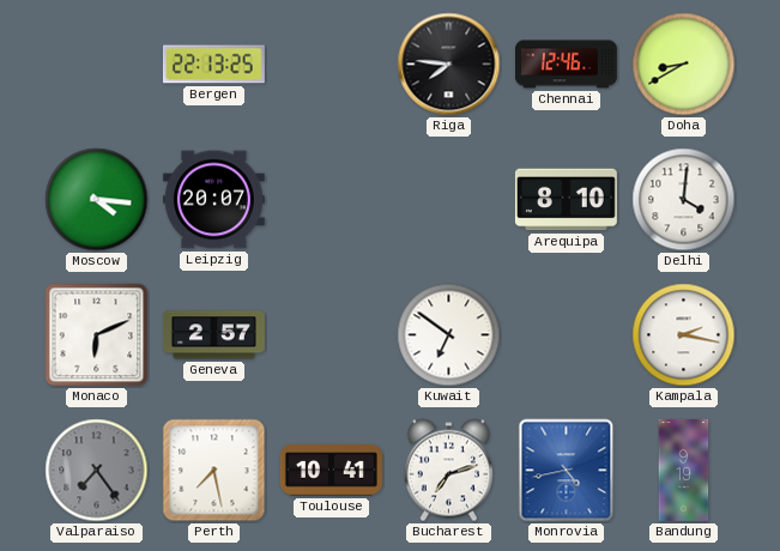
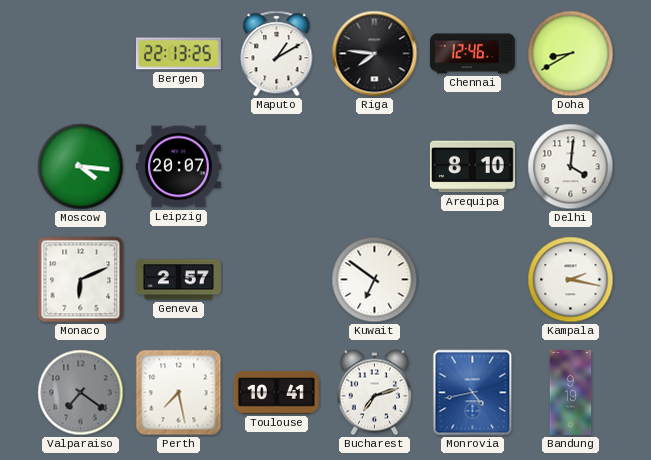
Maputo: none -> 1:10 (277, 54)
Valparaiso: 7:24 -> 7:21 (81, 393)
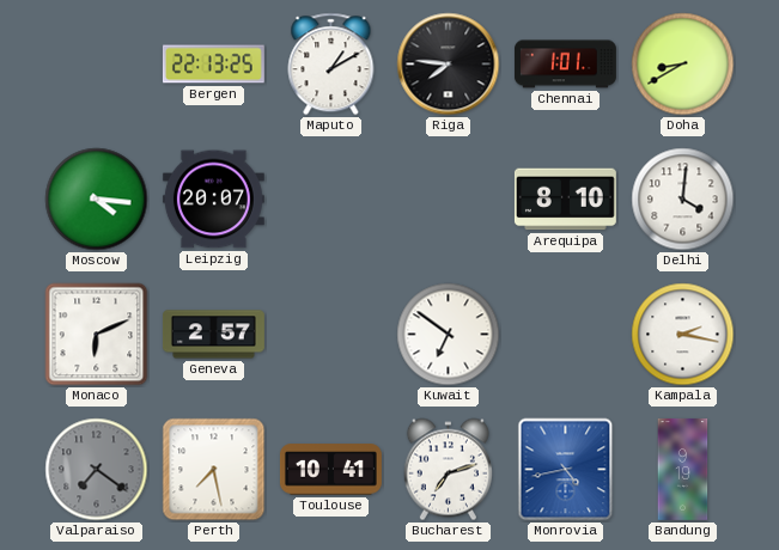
Chennai: 12:46 -> 1:01 (565, 65)
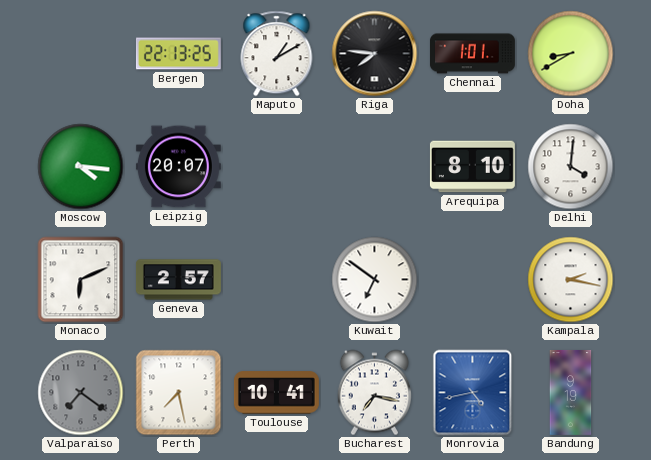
Bucharest: 7:12 -> 7:17 (374, 393)
